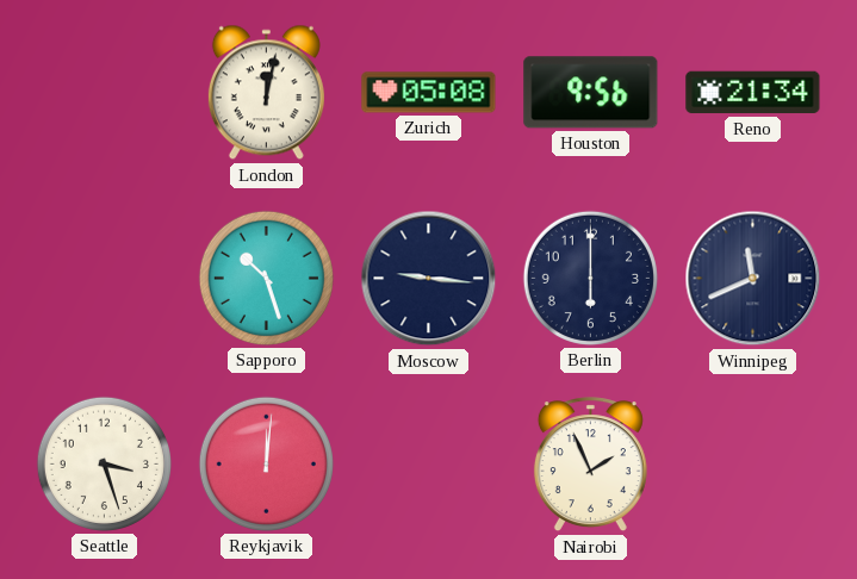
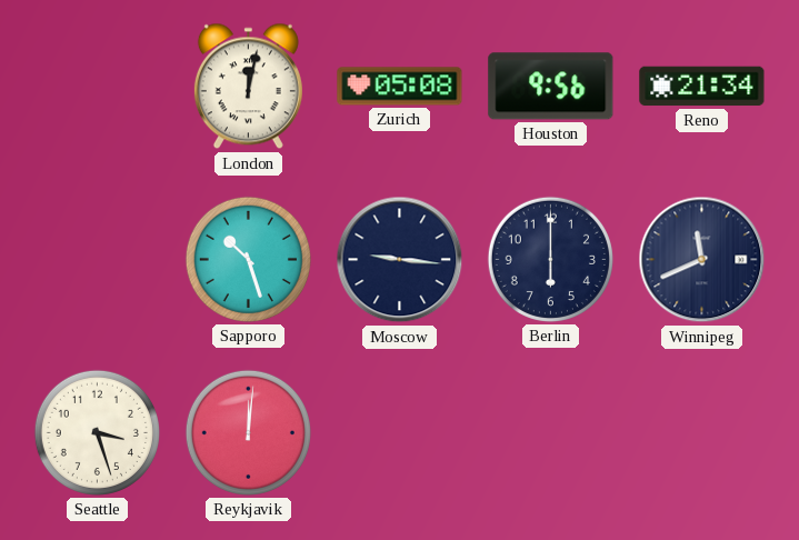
Nairobi: 1:56 -> none (590, 465)
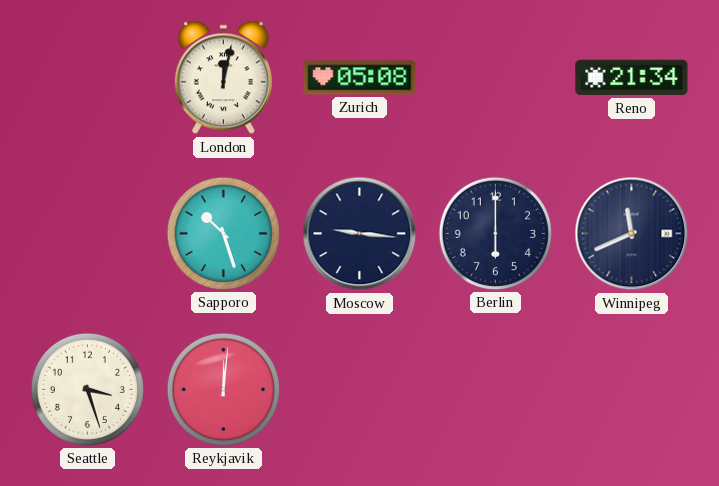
Houston: 9:56 -> none (551, 87)
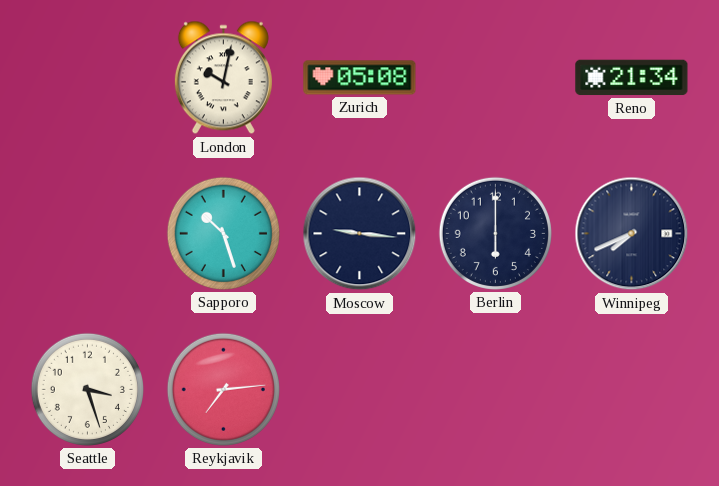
London: 12:02 -> 10:02 (223, 78)
Winnipeg: 11:41 -> 7:41 (632, 234)
Reykjavik: 12:01 -> 7:14 (223, 389)
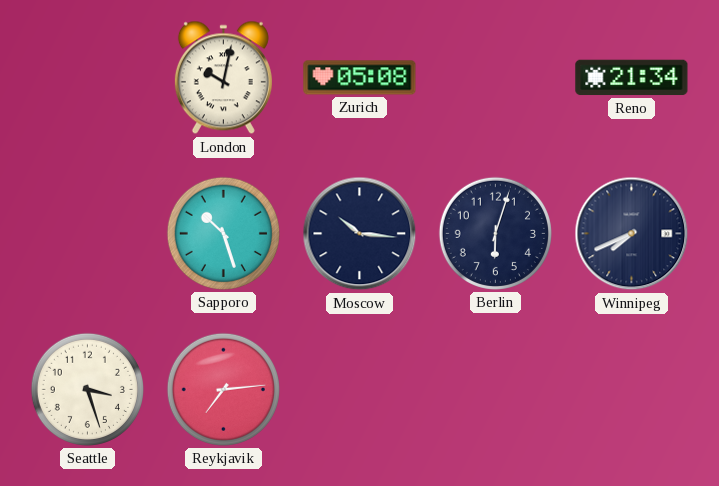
Moscow: 9:16 -> 10:16 (360, 234)
Berlin: 6:00 -> 6:03 (495, 233)
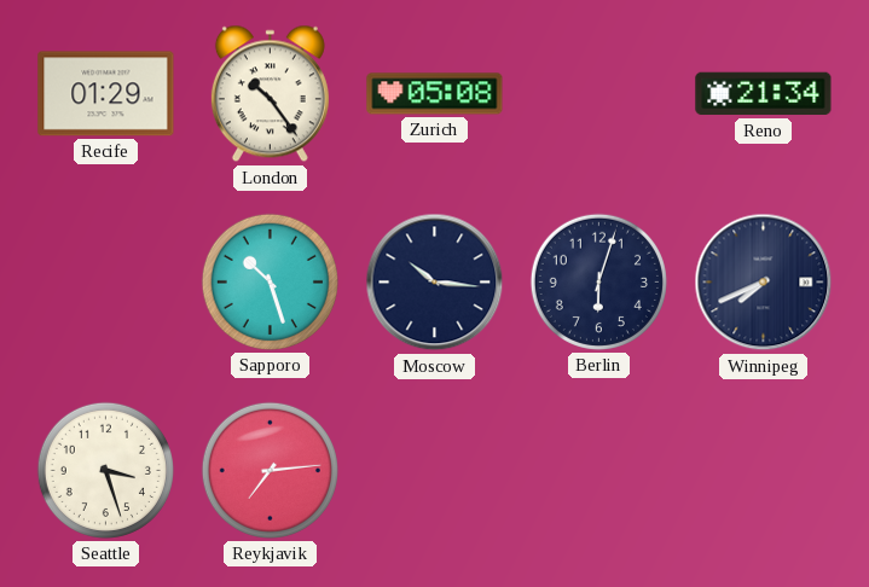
Recife: none -> 01:29 (106, 94)
London: 10:02 -> 10:24 (270, 94)
